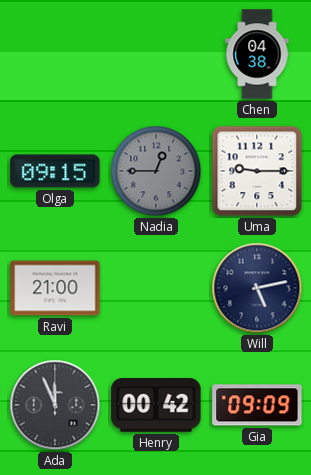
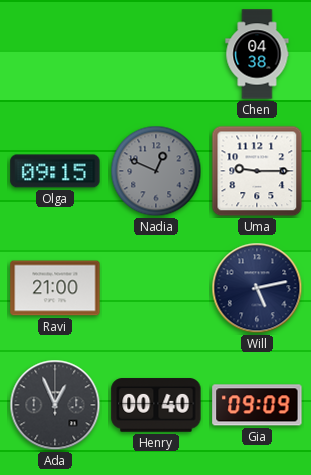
Nadia: 12:45 -> 12:49 (156, 171)
Ada: 11:56 -> 12:56 (55, 405)
Henry: 00:42 -> 00:40 (156, 405)
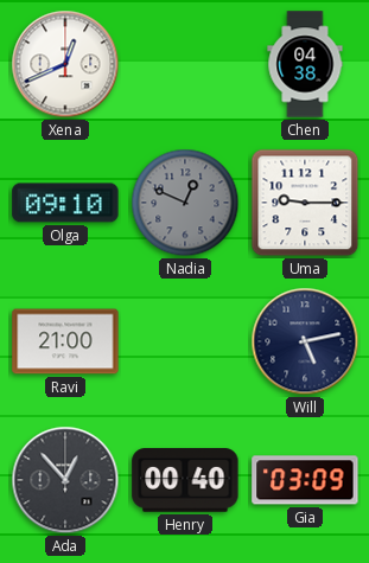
Xena: none -> 12:41 (65, 64)
Olga: 09:15 -> 09:10 (65, 203)
Ada: 12:56 -> 12:53 (65, 480)
Gia: 09:09 -> 03:09 (305, 480)
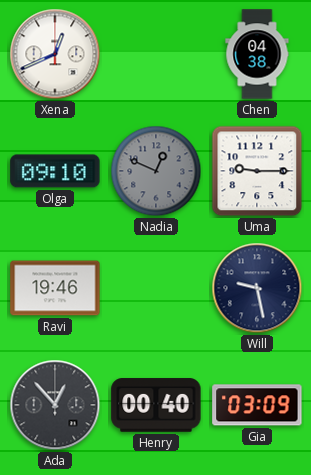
Ravi: 21:00 -> 19:46 (55, 288)
Will: 5:13 -> 9:28 (257, 288)
